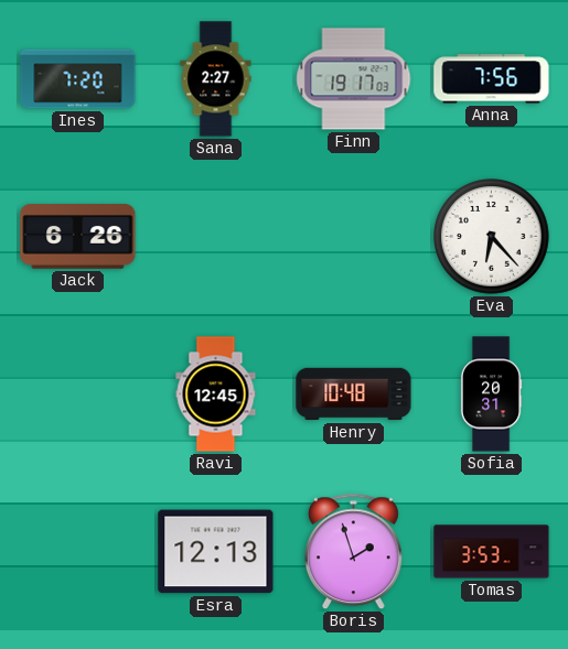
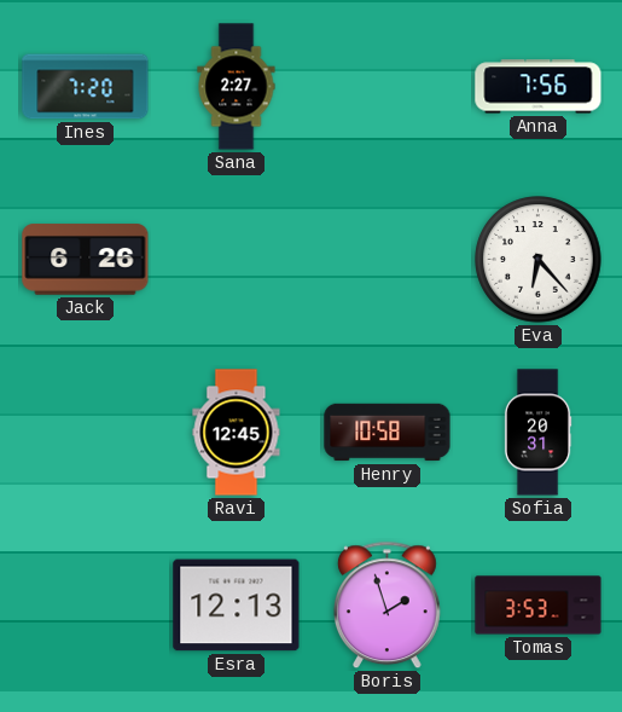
Finn: 19:17 -> none (354, 79)
Henry: 10:48 -> 10:58 (388, 433)
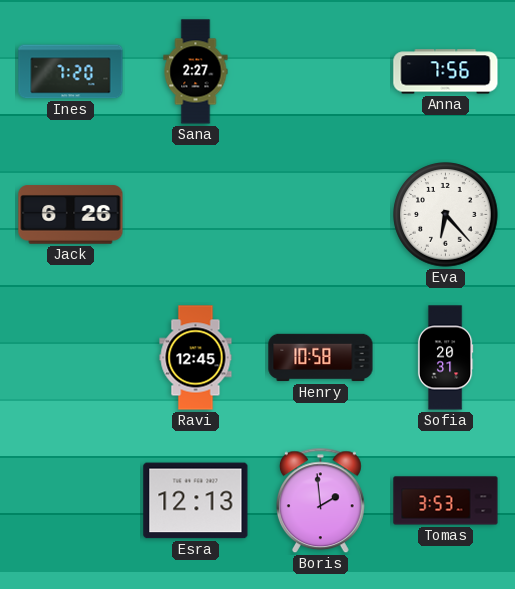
Boris: 1:57 -> 1:59 (320, 501)
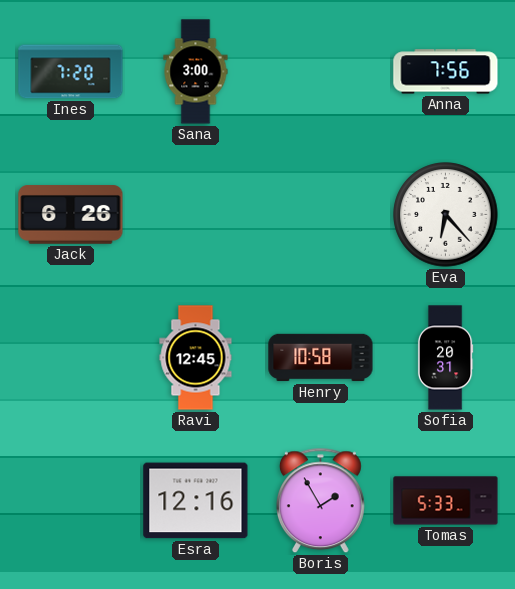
Sana: 2:27 -> 3:00 (196, 72)
Esra: 12:13 -> 12:16 (196, 501)
Boris: 1:59 -> 1:55 (320, 501)
Tomas: 3:53 -> 5:33 (446, 501)
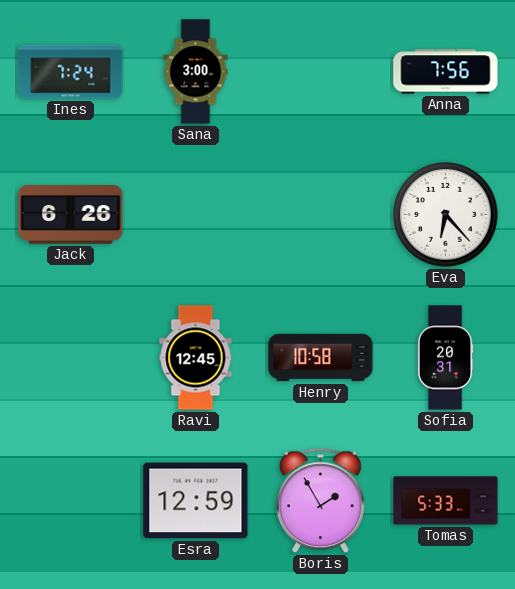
Ines: 7:20 -> 7:24 (71, 72)
Esra: 12:16 -> 12:59 (196, 501)
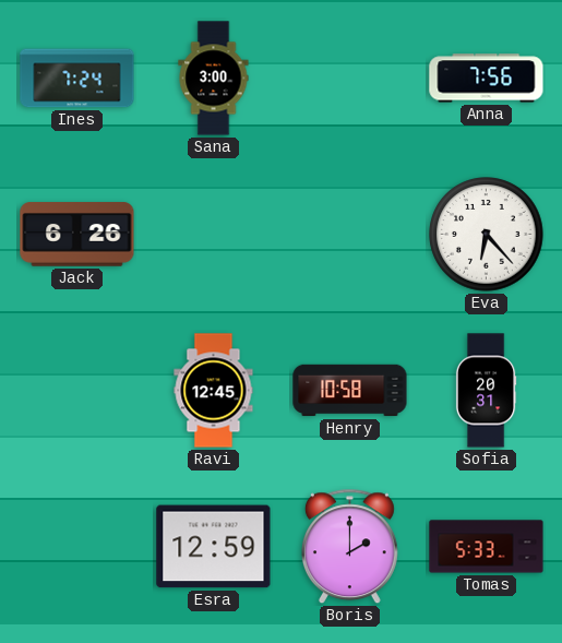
Boris: 1:55 -> 2:00 (349, 547)
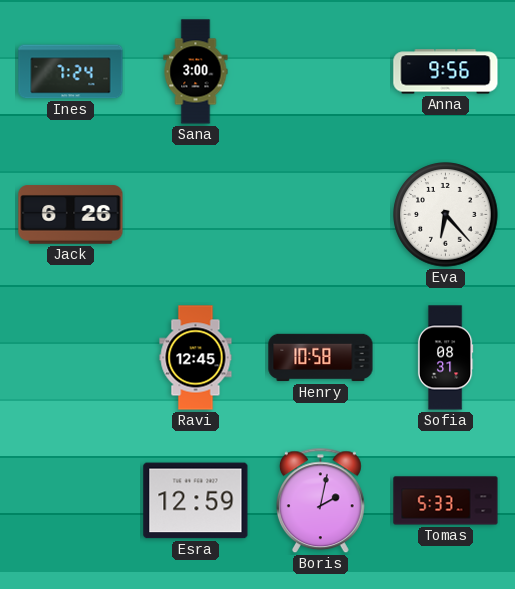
Anna: 7:56 -> 9:56 (446, 72)
Sofia: 20:31 -> 08:31 (445, 358)
Boris: 2:00 -> 2:02 (320, 501)
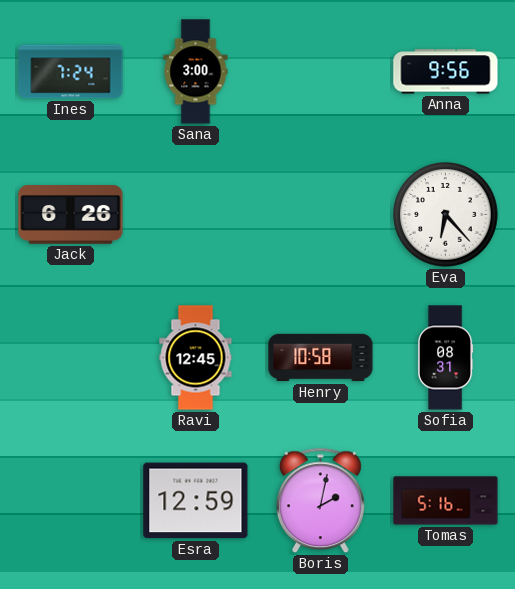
Tomas: 5:33 -> 5:16 (446, 501)
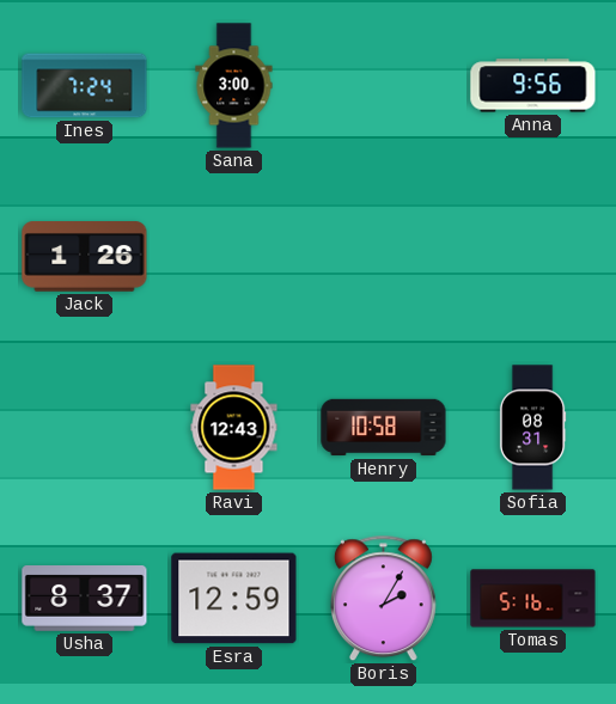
Jack: 6:26 -> 1:26 (85, 257)
Eva: 6:23 -> none (446, 215)
Ravi: 12:45 -> 12:43 (234, 428)
Usha: none -> 8:37 (85, 599)
Boris: 2:02 -> 2:05 (383, 599)
